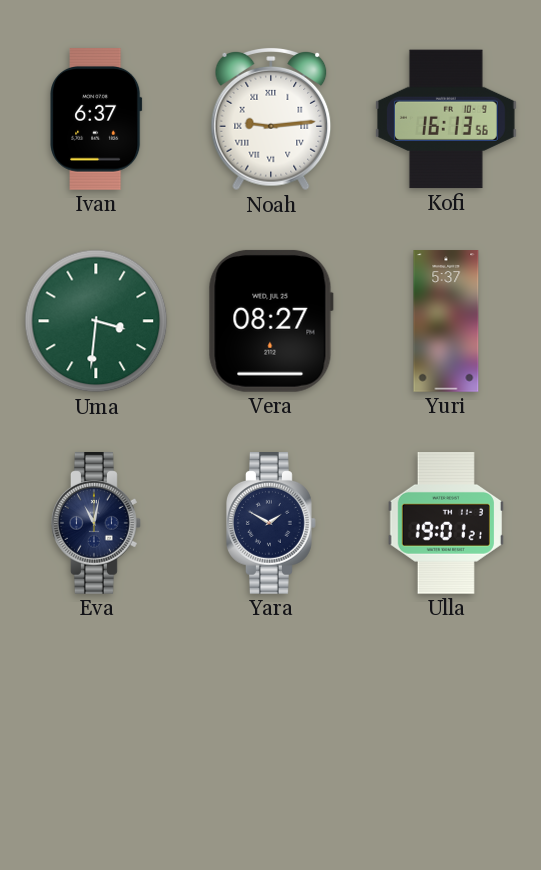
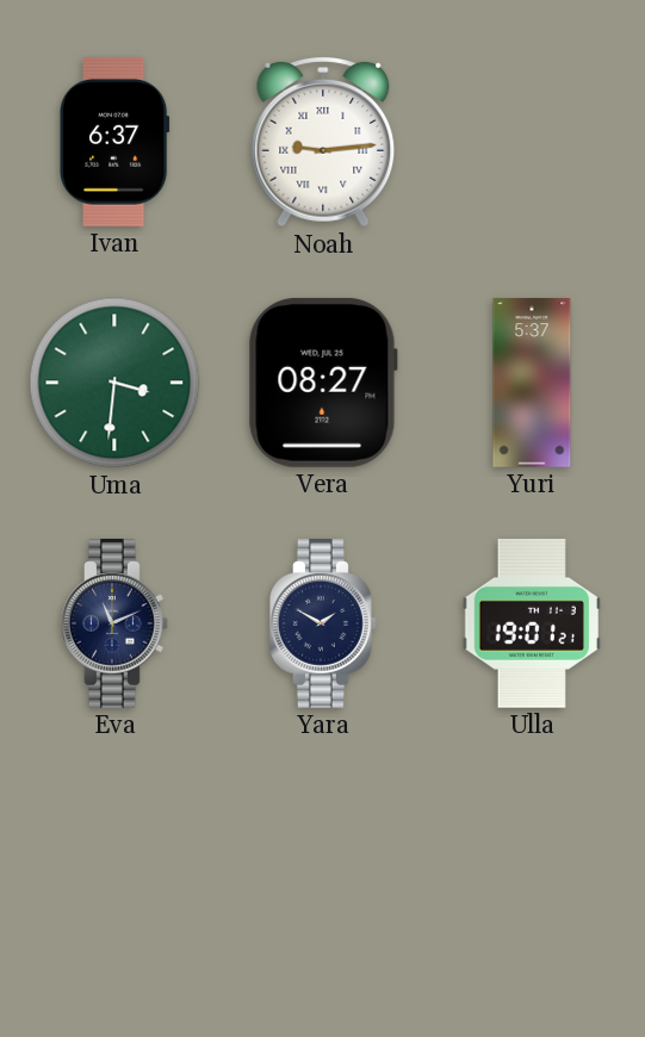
Kofi: 16:13 -> none (446, 119)
Eva: 11:02 -> 11:11 (116, 625)
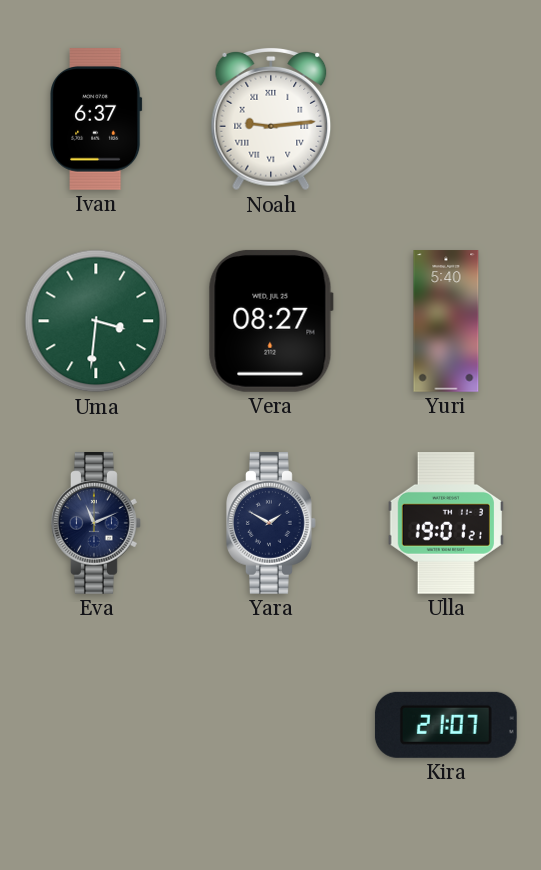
Yuri: 5:37 -> 5:40 (446, 321)
Kira: none -> 21:07 (446, 725)
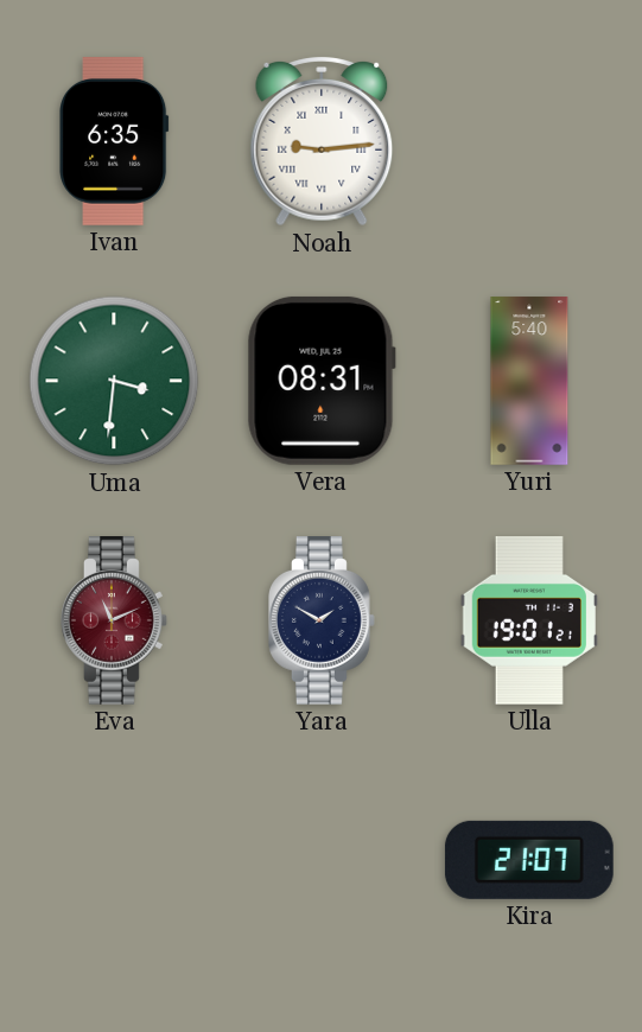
Ivan: 6:37 -> 6:35 (114, 141)
Vera: 08:27 -> 08:31 (322, 381)
Eva dial: navy -> burgundy (115, 622)
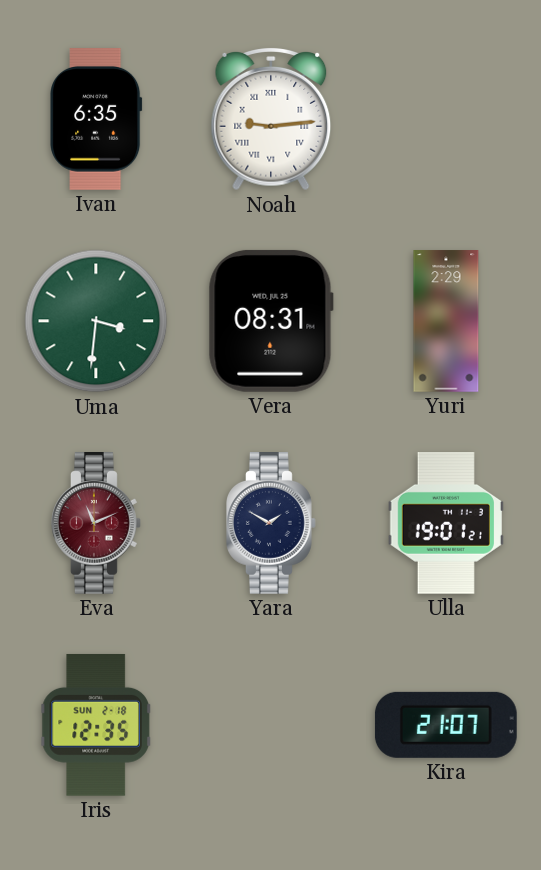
Yuri: 5:40 -> 2:29 (446, 321)
Iris: none -> 12:35 (96, 725)
